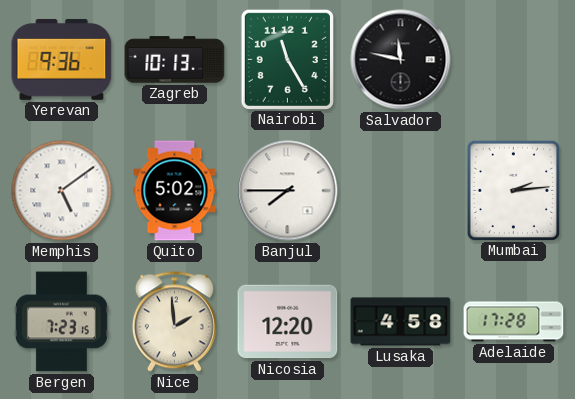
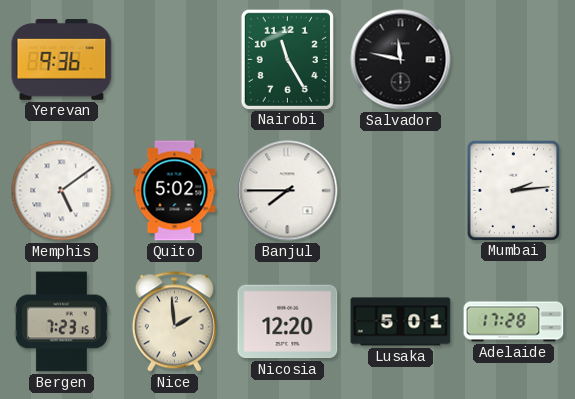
Zagreb: 10:13 -> none (175, 60)
Lusaka: 4:58 -> 5:01 (401, 322)
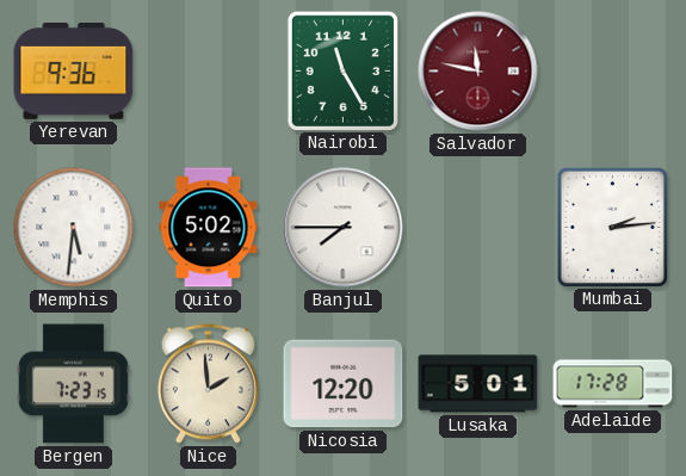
Salvador dial: black -> burgundy (478, 72)
Memphis: 5:09 -> 5:31 (74, 228)
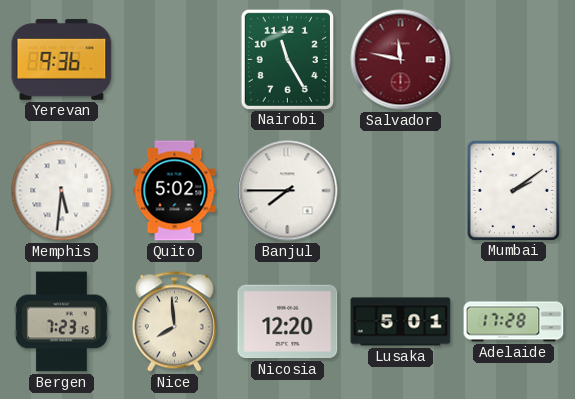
Mumbai: 2:14 -> 2:09 (513, 190)
Nice: 1:59 -> 7:59 (174, 322)
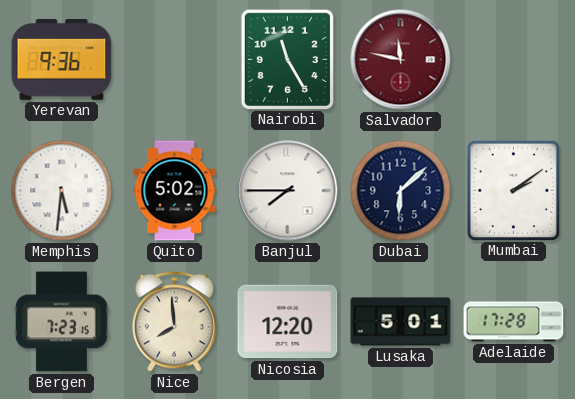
Dubai: none -> 6:08 (401, 191)
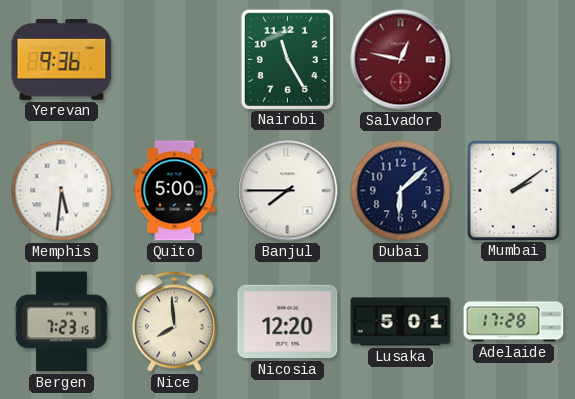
Salvador: 11:47 -> 12:47 (401, 60)
Quito: 5:02 -> 5:00 (175, 191)
